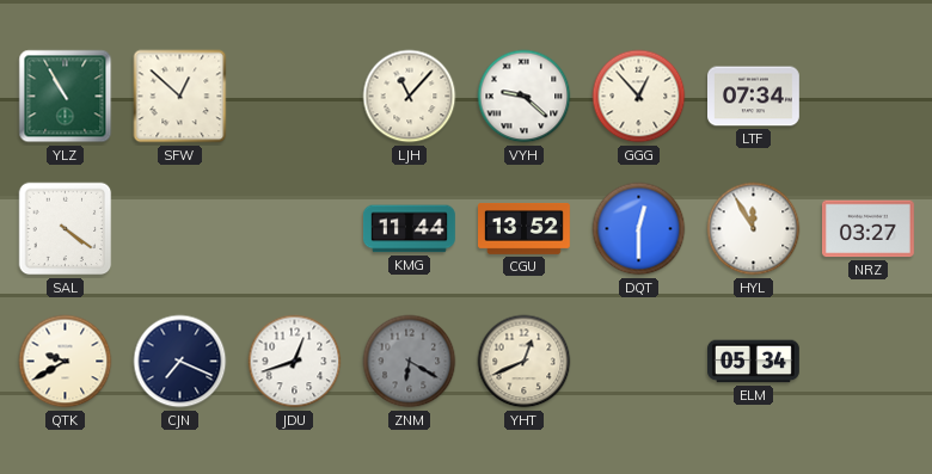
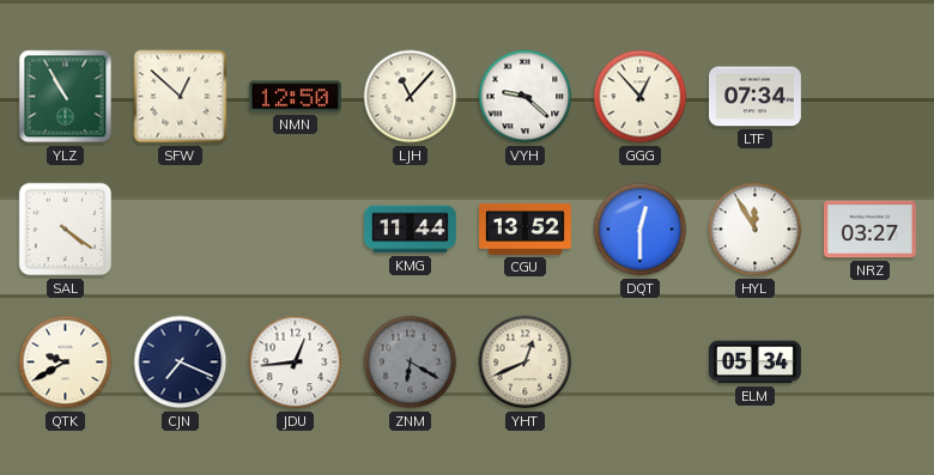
NMN: none -> 12:50 (295, 97)
JDU: 12:42 -> 12:44 (296, 363)
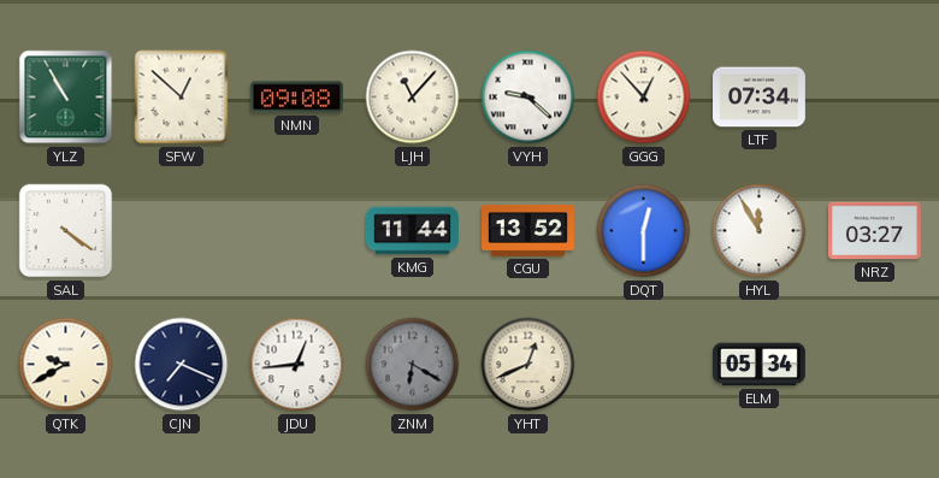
NMN: 12:50 -> 09:08 (296, 98)
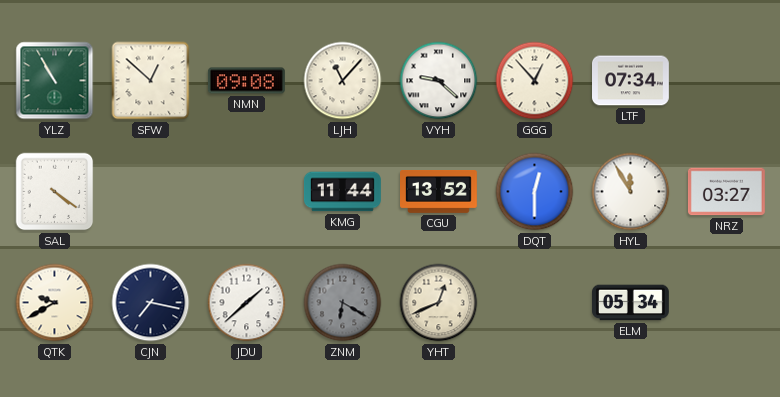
CJN: 7:19 -> 7:17 (151, 303)
JDU: 12:44 -> 1:38 (247, 303)
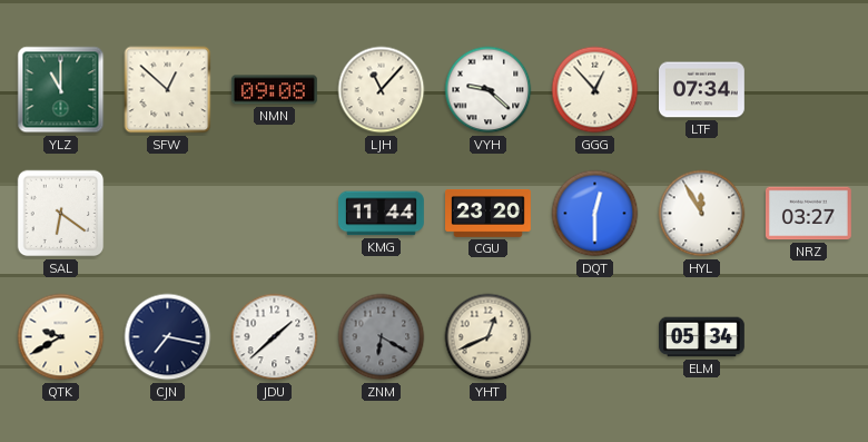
YLZ: 10:55 -> 11:00 (61, 90)
SAL: 4:21 -> 6:21 (61, 214)
CGU: 13:52 -> 23:20 (489, 214)
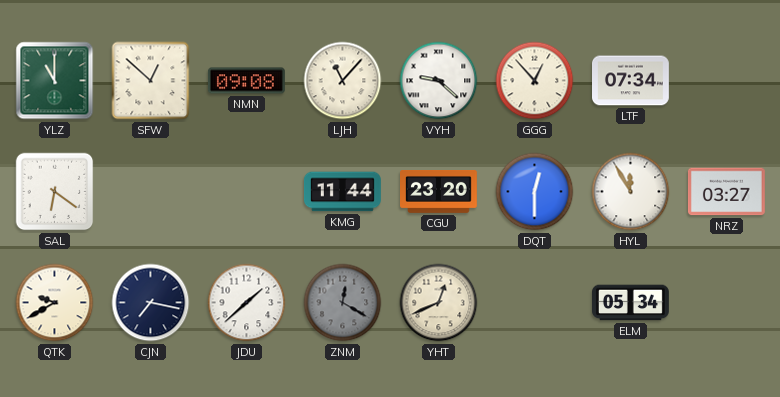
ZNM: 6:20 -> 12:20 (343, 303)
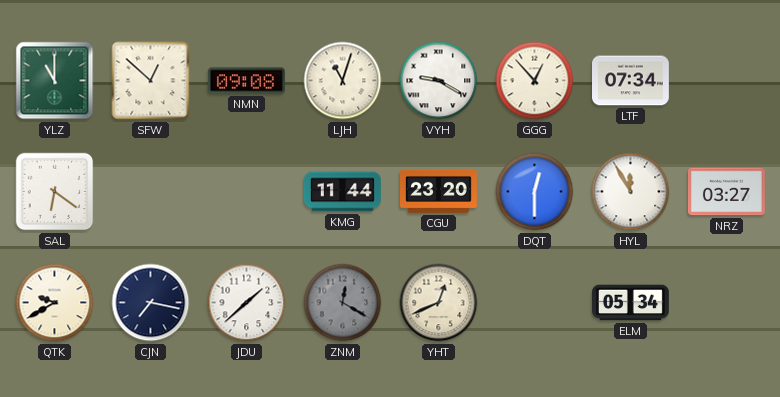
LJH: 11:07 -> 11:03 (343, 81)
VYH: 9:22 -> 9:20 (439, 81)
